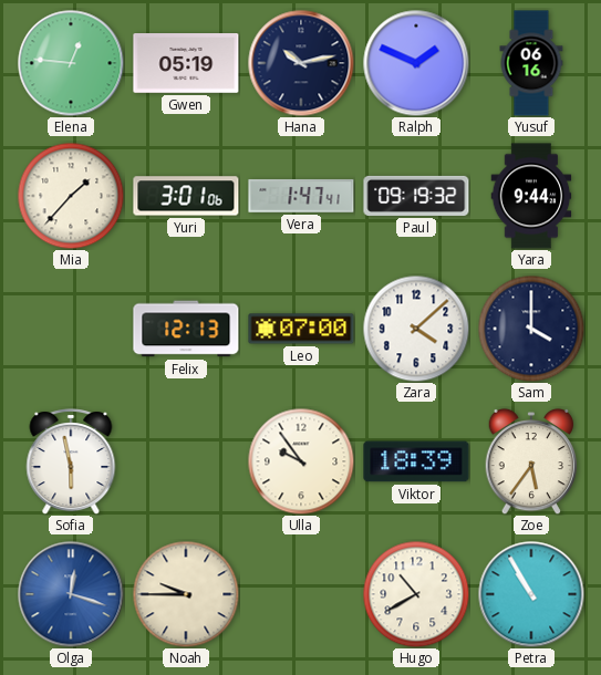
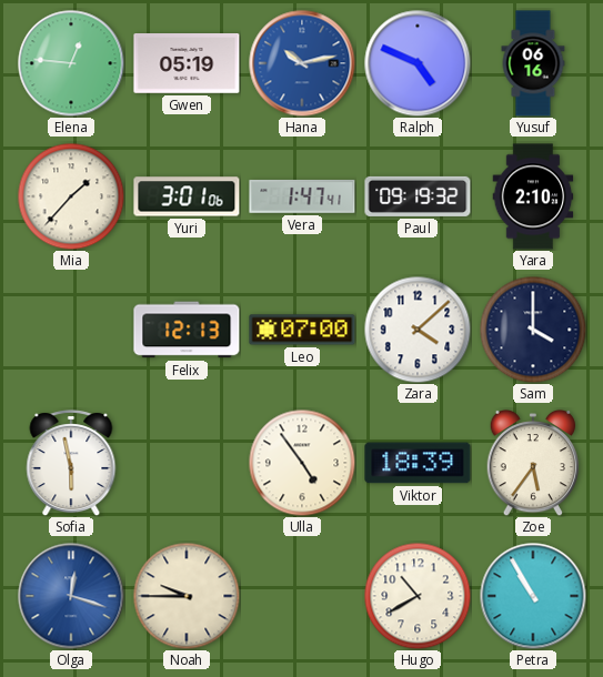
Hana dial: navy -> blue (302, 63)
Ralph: 1:49 -> 4:49 (418, 63)
Yara: 9:44 -> 2:10 (533, 196)
Ulla: 9:54 -> 4:54 (302, 463)
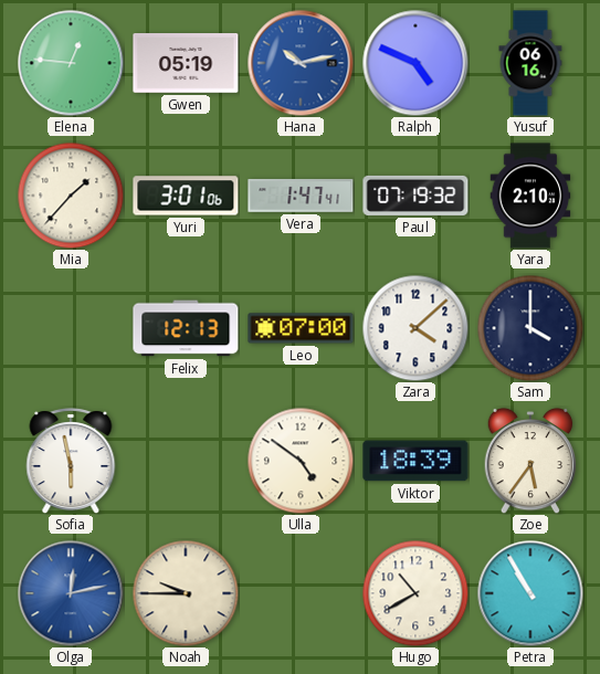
Paul: 09:19 -> 07:19 (415, 196)
Ulla: 4:54 -> 4:51 (301, 461)
Olga: 12:18 -> 12:13 (71, 593)
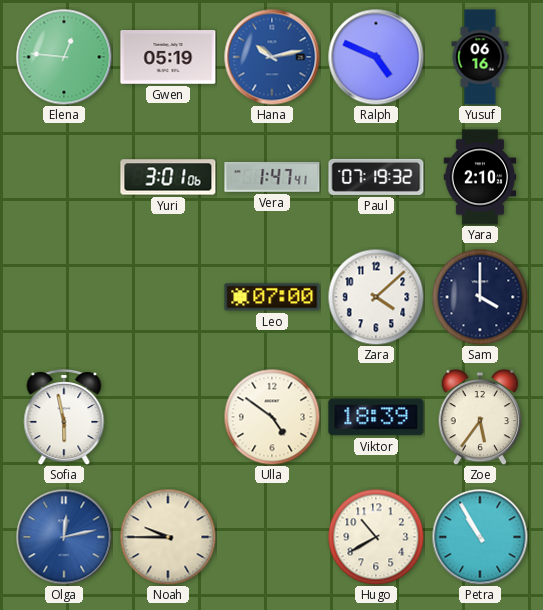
Mia: 1:37 -> none (71, 196)
Felix: 12:13 -> none (186, 328)
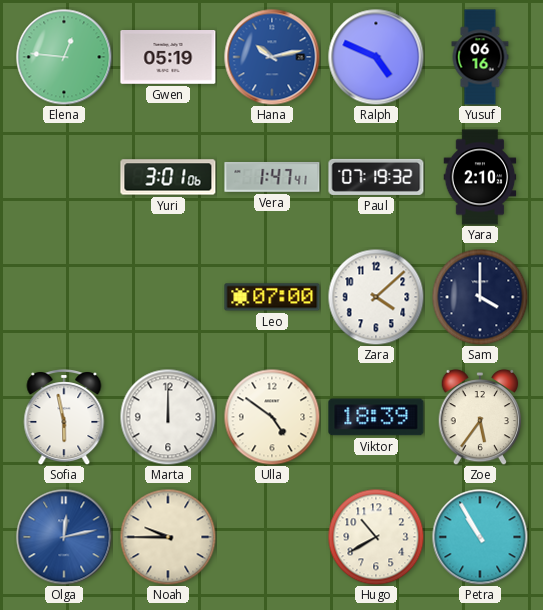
Marta: none -> 12:00 (168, 417)
